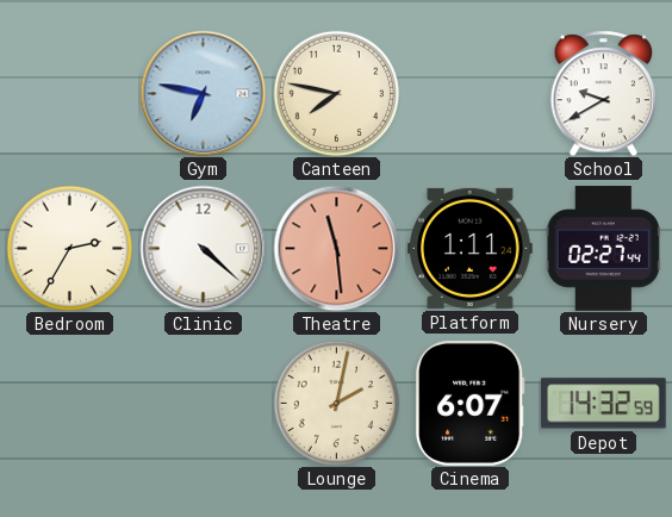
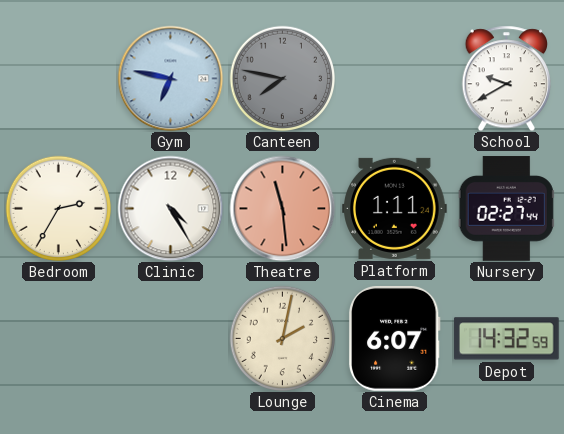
Canteen dial: cream -> grey (282, 78)
Clinic: 4:22 -> 4:25 (170, 208)
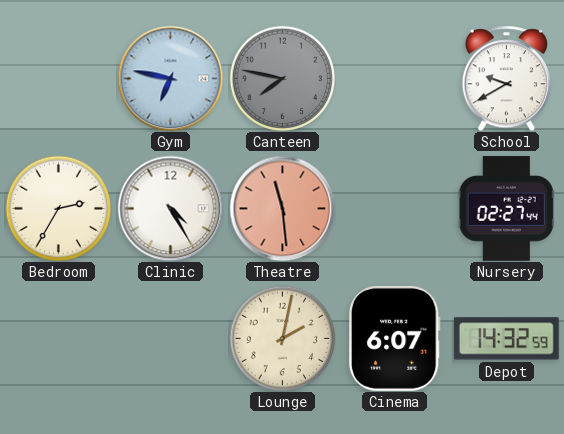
Platform: 1:11 -> none (395, 208)
